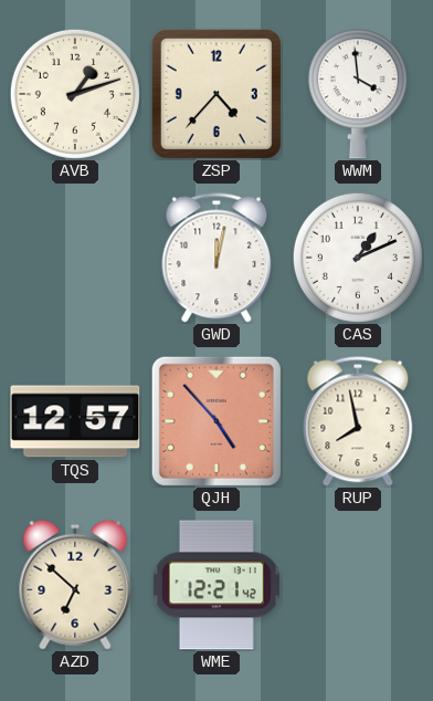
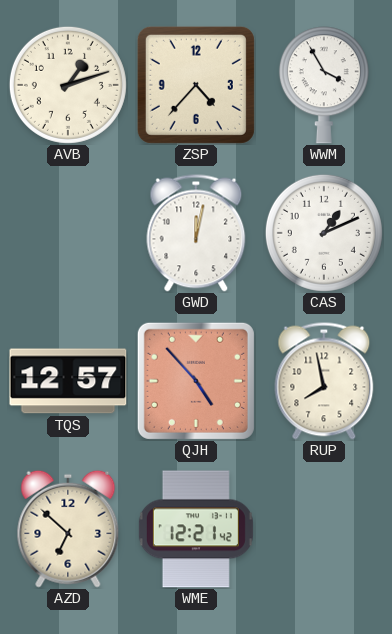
WWM: 3:59 -> 3:55 (324, 85)
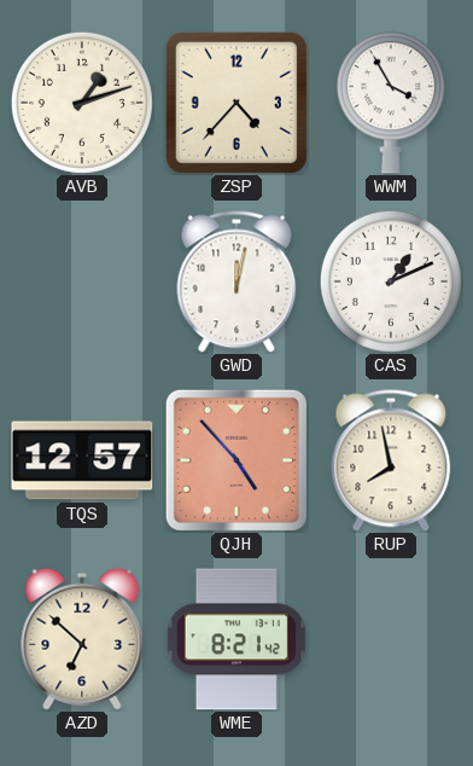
WME: 12:21 -> 8:21 (237, 639)
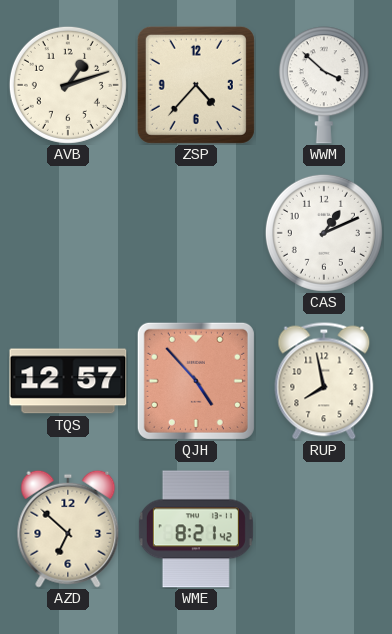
WWM: 3:55 -> 3:52 (324, 85)
GWD: 12:02 -> none (237, 282)
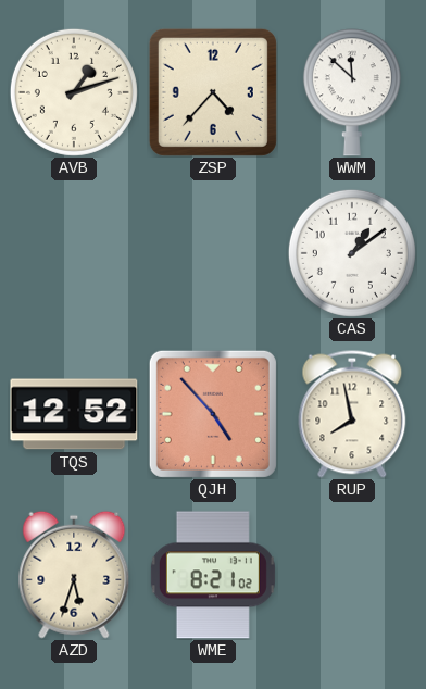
WWM: 3:52 -> 11:52 (352, 92)
CAS: 1:11 -> 1:09 (352, 253)
TQS: 12:57 -> 12:52 (74, 414)
AZD: 6:52 -> 5:33 (74, 575)
WME: 8:21:42 -> 8:21:02 (213, 575)
